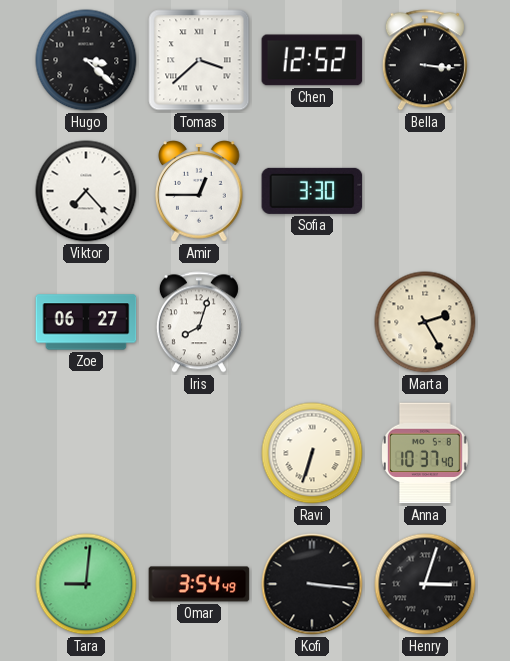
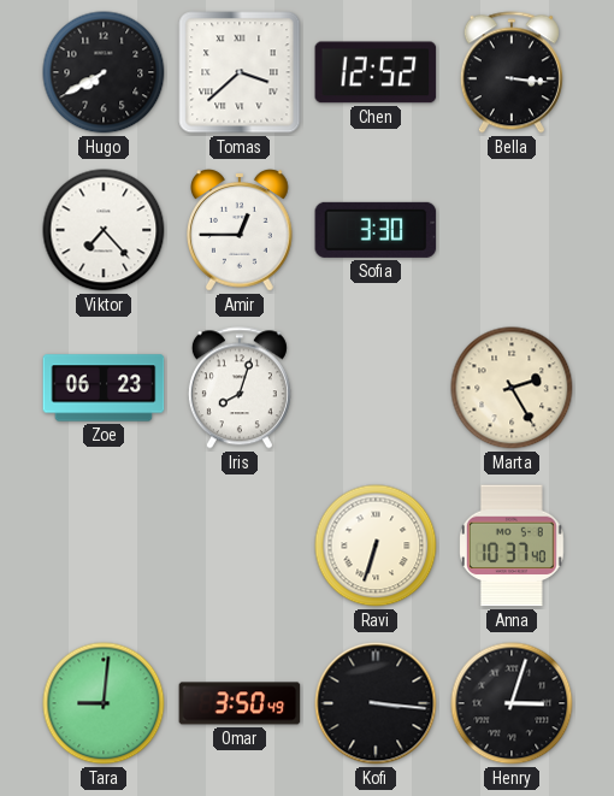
Hugo: 3:22 -> 7:40 (104, 72)
Zoe: 06:27 -> 06:23 (104, 388)
Omar: 3:54 -> 3:50 (240, 703)
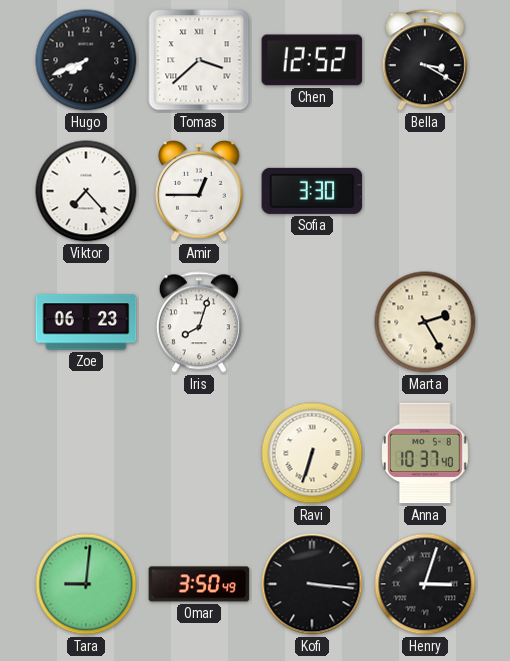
Hugo: 7:40 -> 7:41 (86, 60)
Bella: 3:16 -> 3:20 (425, 60)
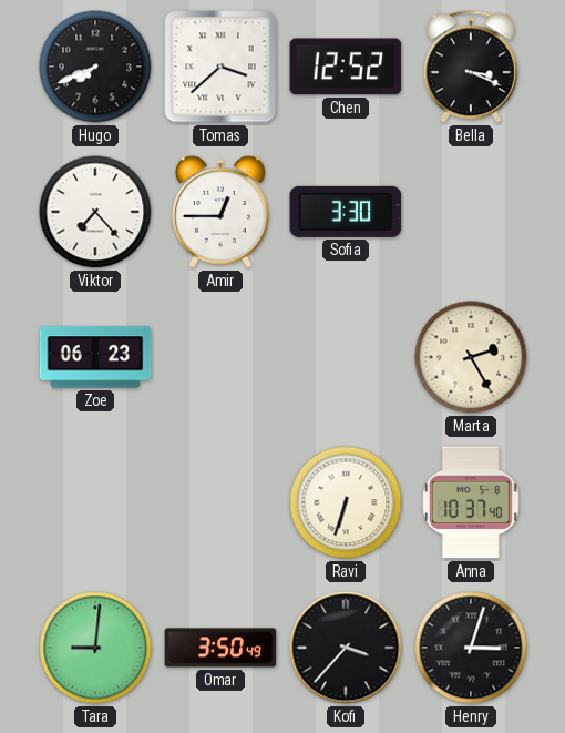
Bella: 3:20 -> 3:19 (471, 67)
Iris: 8:03 -> none (199, 322)
Kofi: 3:16 -> 3:37 (346, 648)
